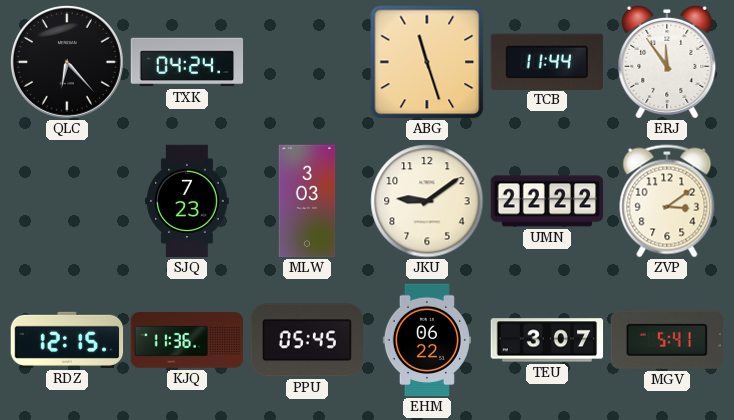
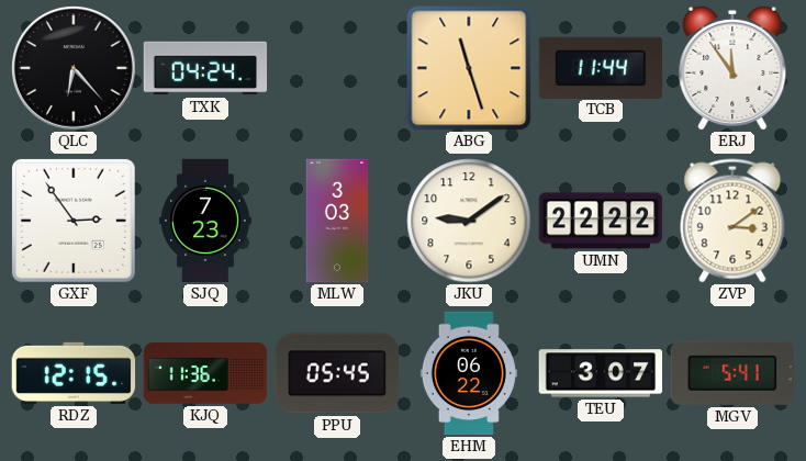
GXF: none -> 2:54 (74, 221)
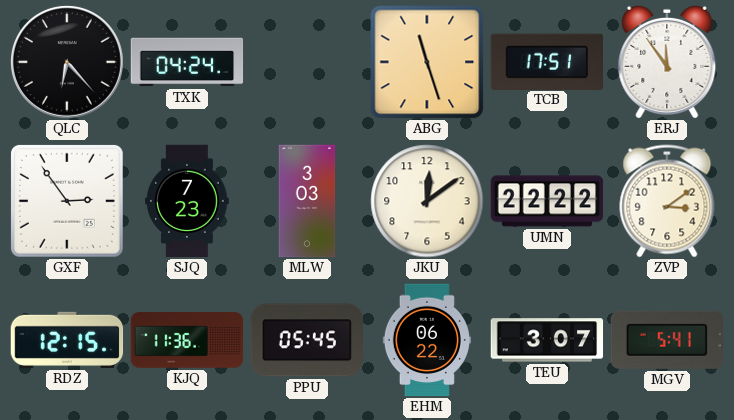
TCB: 11:44 -> 17:51 (546, 61)
JKU: 9:09 -> 12:09 (427, 201)
